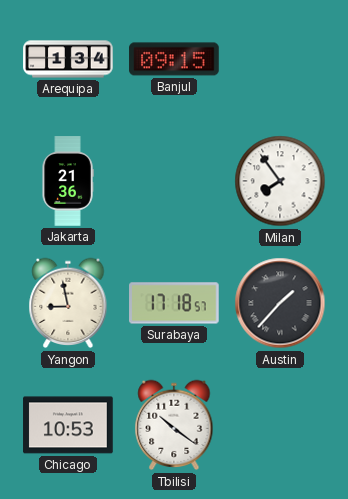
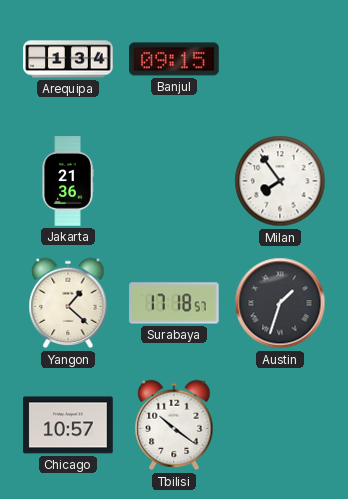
Yangon: 8:58 -> 1:22 (68, 303)
Austin: 1:37 -> 1:33 (280, 303)
Chicago: 10:53 -> 10:57 (68, 425)
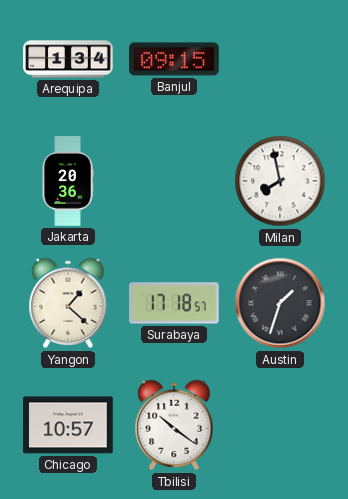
Jakarta: 21:36 -> 20:36 (68, 181)
Milan: 7:54 -> 7:58 (280, 181)
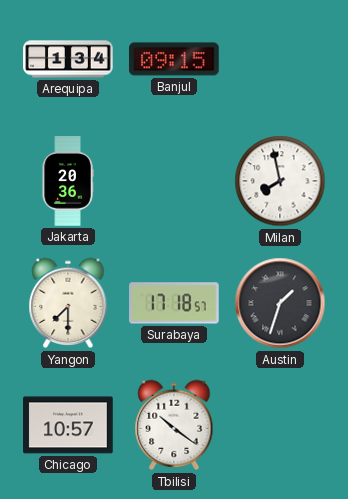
Yangon: 1:22 -> 7:30 (68, 303)
